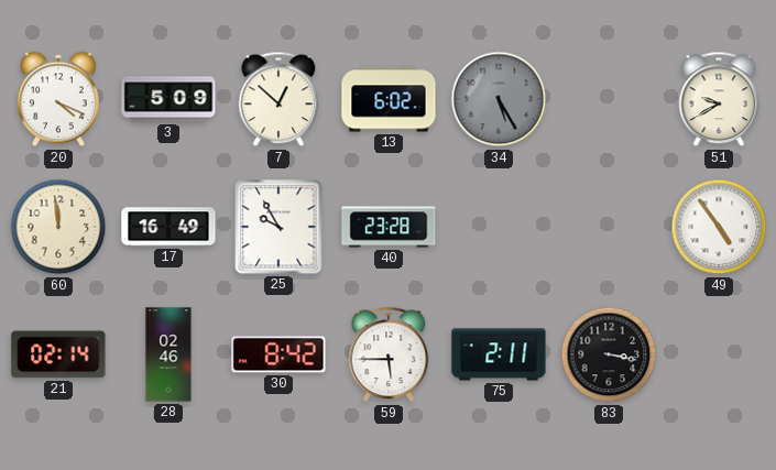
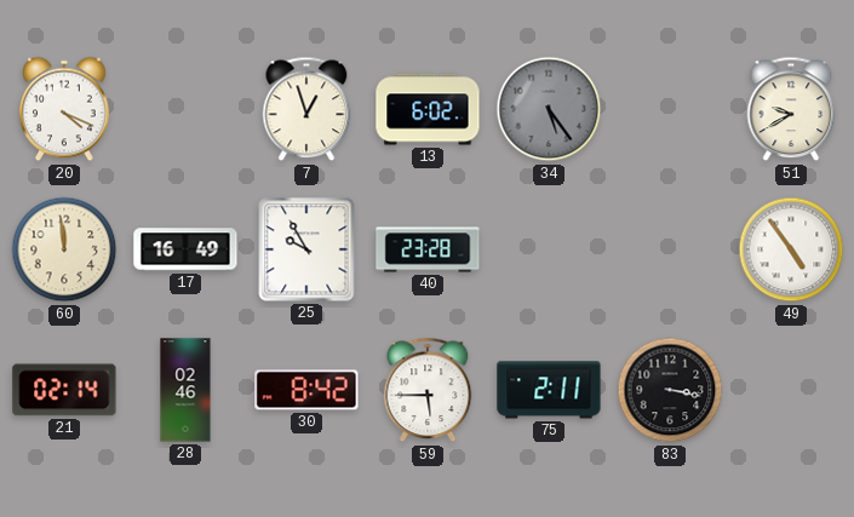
3: 5:09 -> none (168, 99)
7: 12:52 -> 12:57 (306, 109)
34: 5:25 -> 5:24 (549, 109)
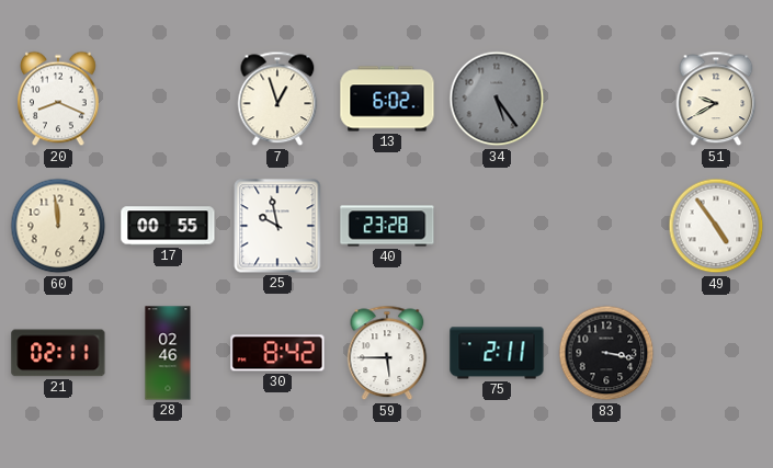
20: 4:19 -> 8:19 (59, 99)
17: 16:49 -> 00:55 (168, 226)
25: 9:55 -> 9:58 (277, 226)
21: 02:14 -> 02:11 (58, 353)
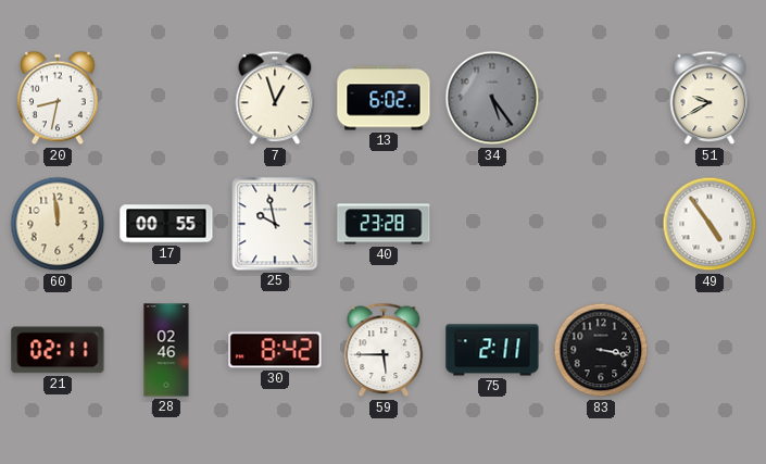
20: 8:19 -> 8:32 (59, 98)
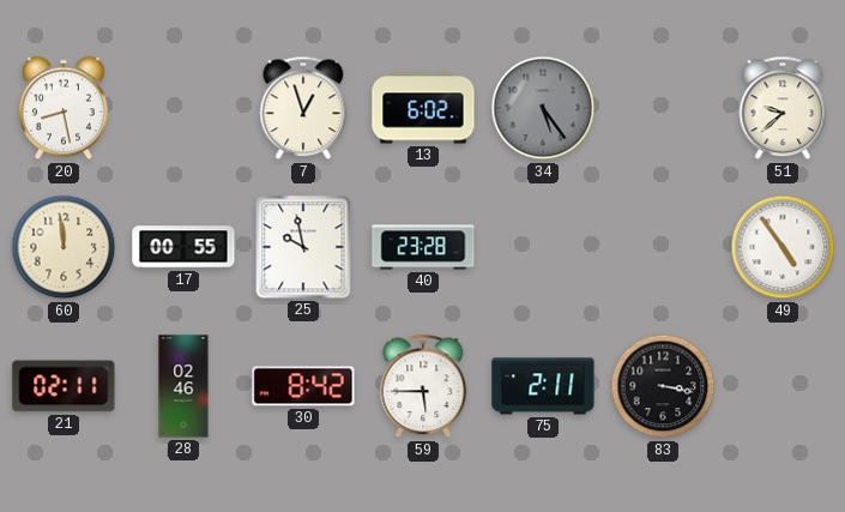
20: 8:32 -> 8:28 (65, 108)
51: 9:40 -> 9:38 (783, 108)
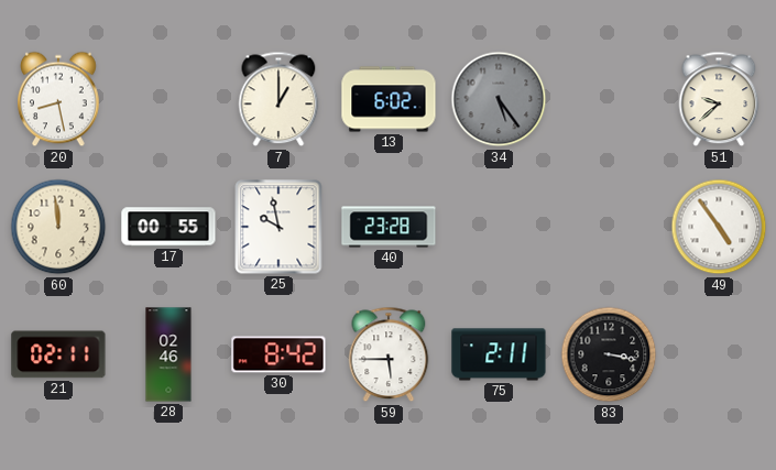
7: 12:57 -> 1:00 (278, 99)
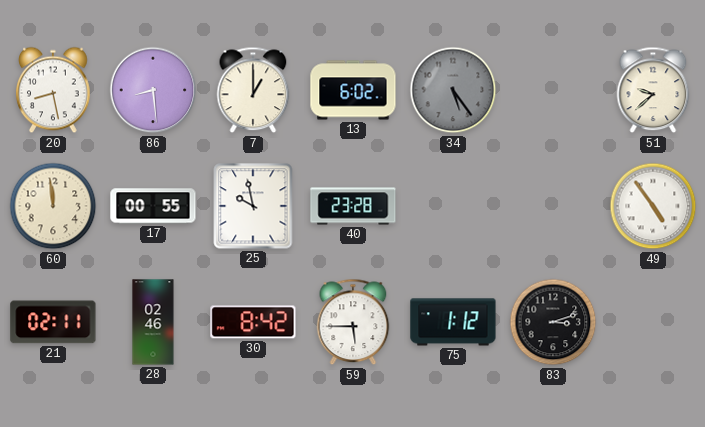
86: none -> 8:29 (153, 90)
75: 2:11 -> 1:12 (453, 322)
83: 3:17 -> 3:12 (553, 322)
